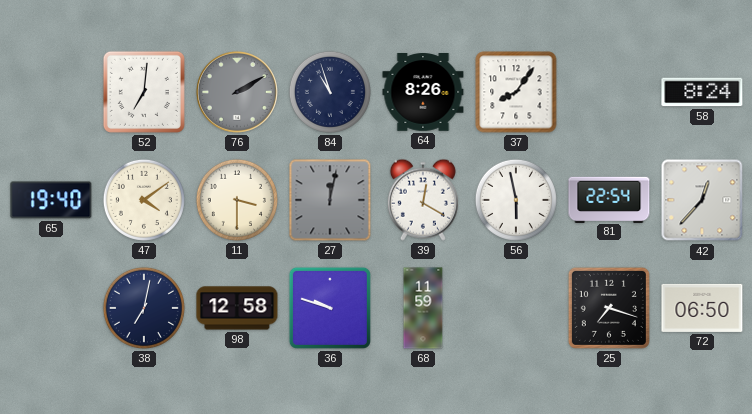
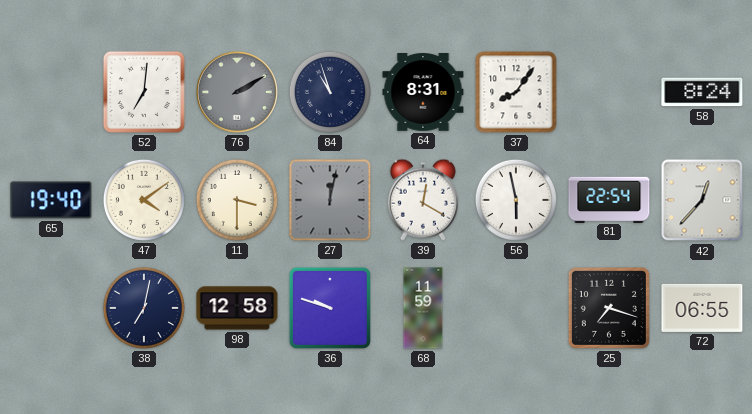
64: 8:26 -> 8:31 (423, 93)
72: 06:50 -> 06:55 (702, 308)
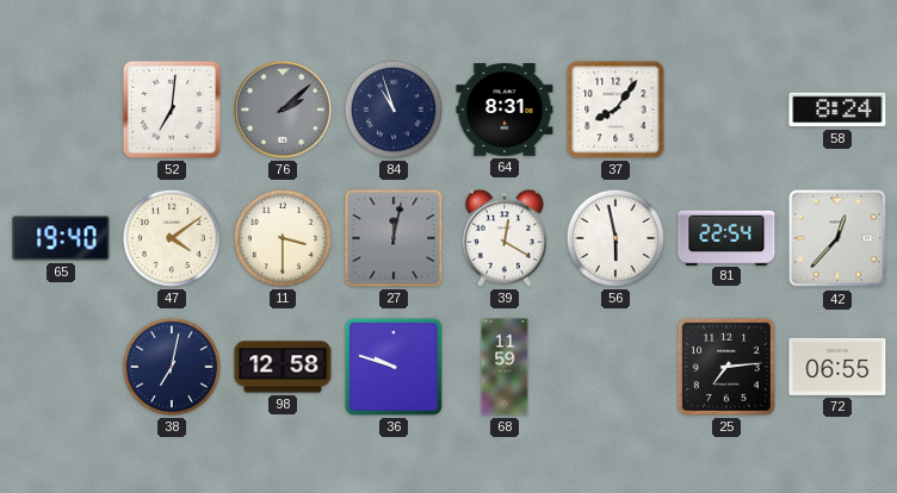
76: 2:10 -> 2:08 (283, 110)
25: 7:18 -> 7:14 (726, 367)
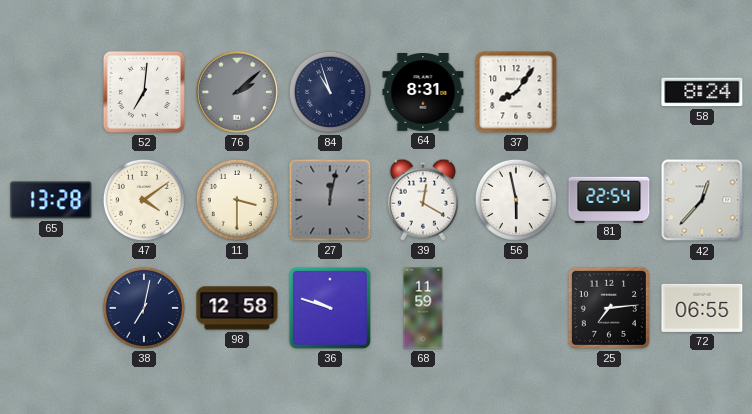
65: 19:40 -> 13:28 (51, 200)
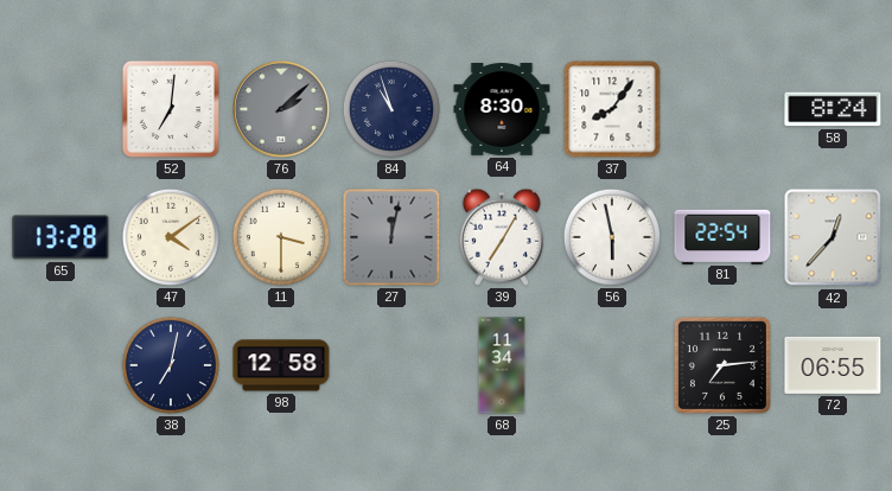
64: 8:31 -> 8:30 (502, 110)
39: 12:20 -> 7:05 (502, 237)
36: 9:48 -> none (330, 308)
68: 11:59 -> 11:34 (502, 365)
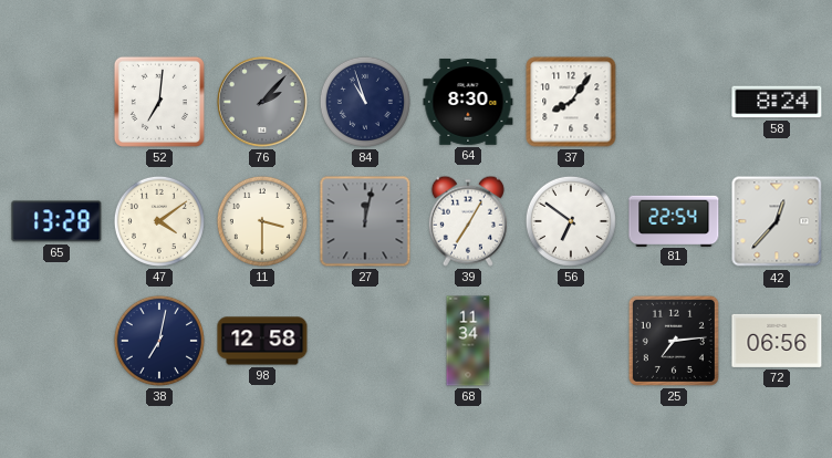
76: 2:08 -> 2:07 (262, 102)
56: 5:58 -> 6:51 (571, 221)
72: 06:55 -> 06:56 (777, 341)
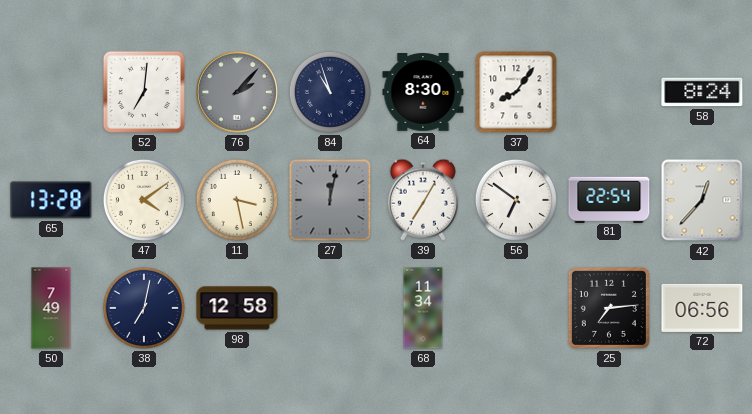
11: 3:30 -> 3:28 (237, 200)
50: none -> 7:49 (51, 308)
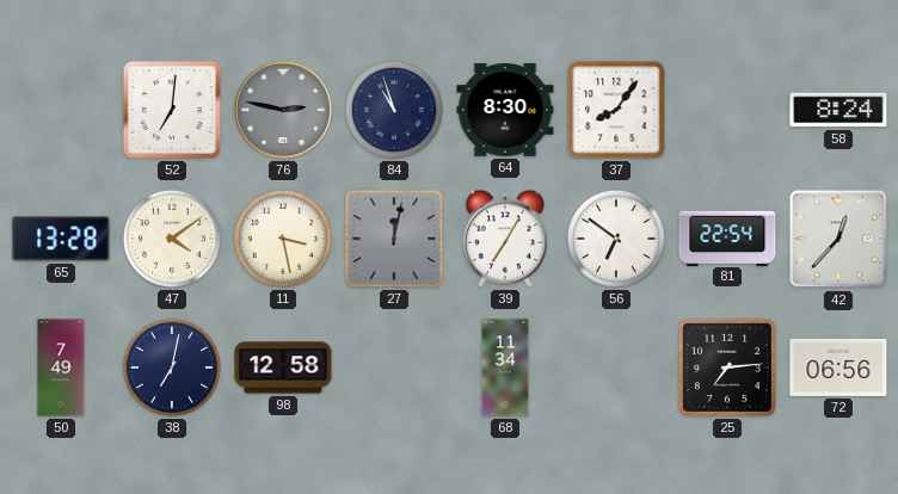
76: 2:07 -> 2:47 (283, 110)
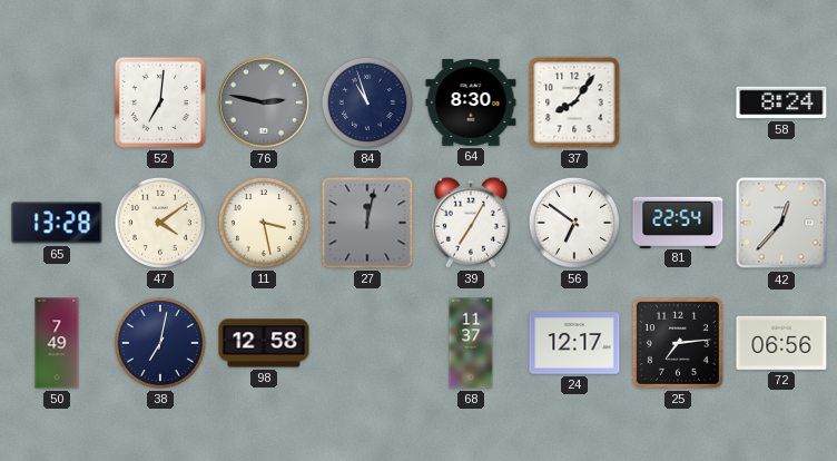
68: 11:34 -> 11:37 (471, 343)
24: none -> 12:17 (574, 343)
